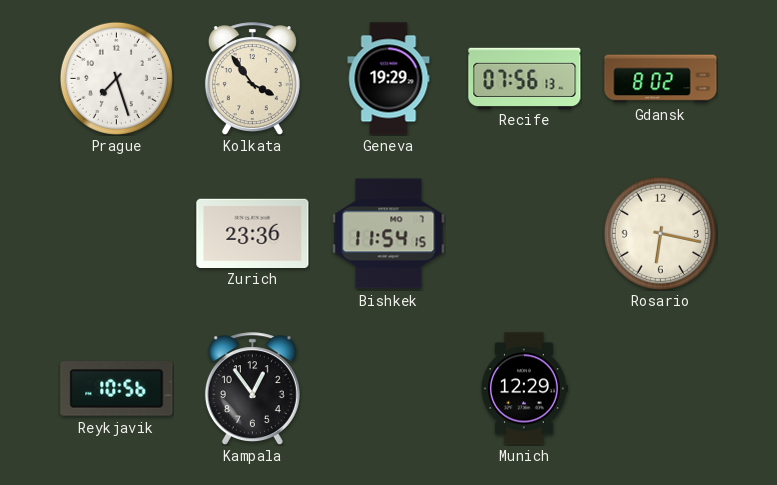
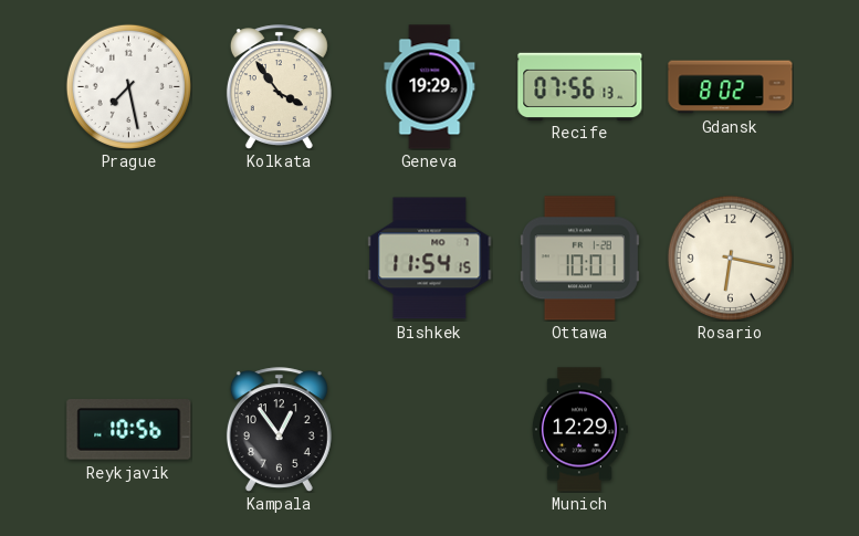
Prague: 7:27 -> 7:28 (128, 86)
Zurich: 23:36 -> none (253, 233)
Ottawa: none -> 10:01 (579, 259)
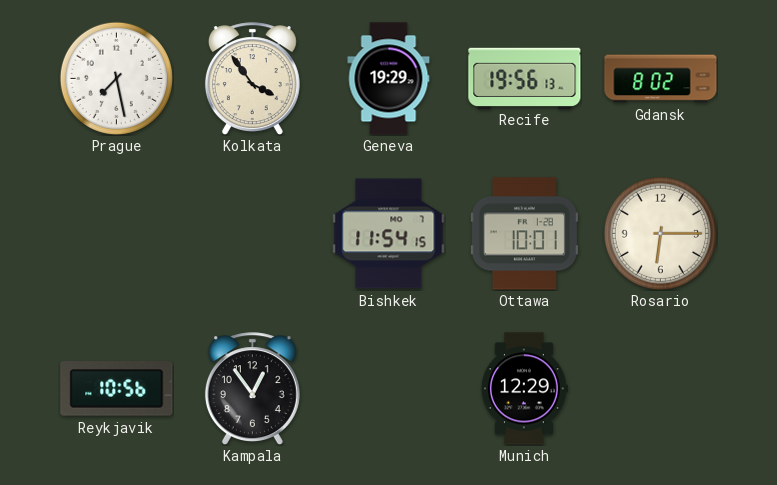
Recife: 07:56 -> 19:56 (525, 78)
Rosario: 6:17 -> 6:15 (660, 233)
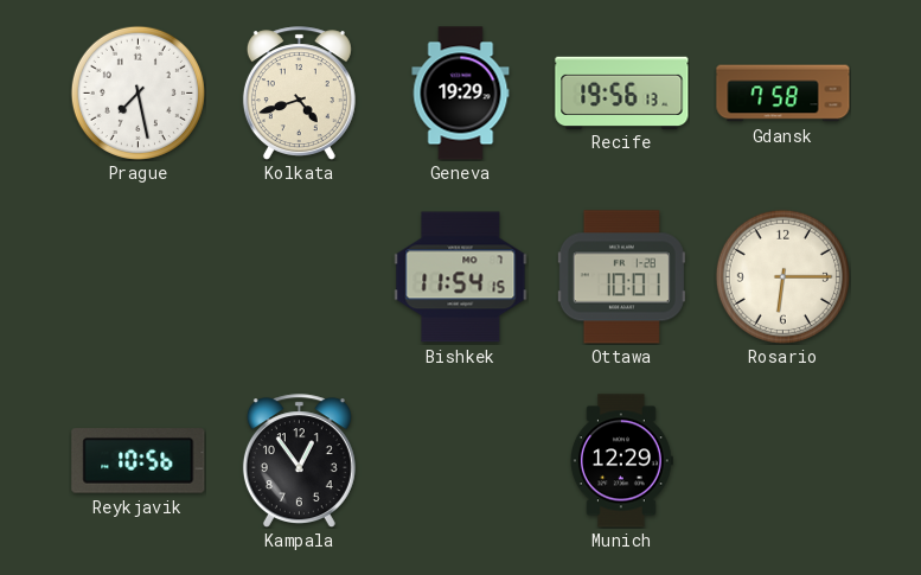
Kolkata: 3:54 -> 4:42 (299, 92)
Gdansk: 8:02 -> 7:58 (784, 94)
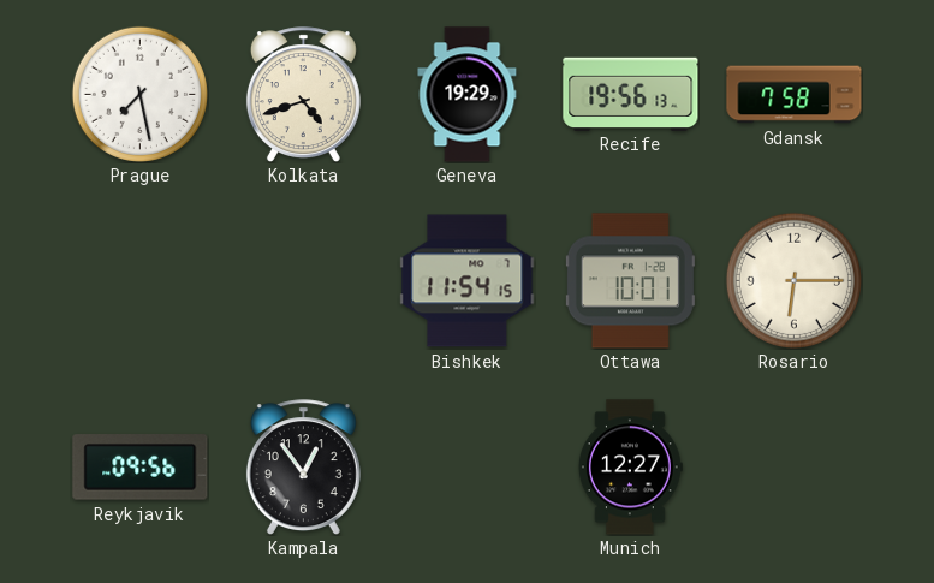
Reykjavik: 10:56 -> 09:56 (141, 468)
Munich: 12:29 -> 12:27 (630, 468)
